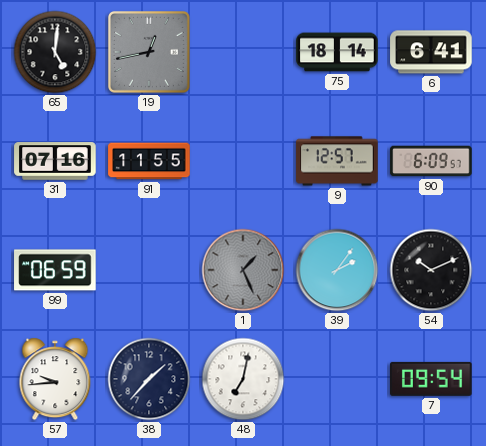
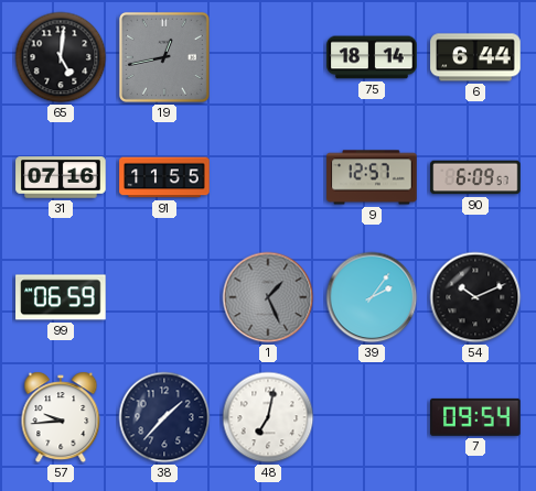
6: 6:41 -> 6:44 (475, 57)
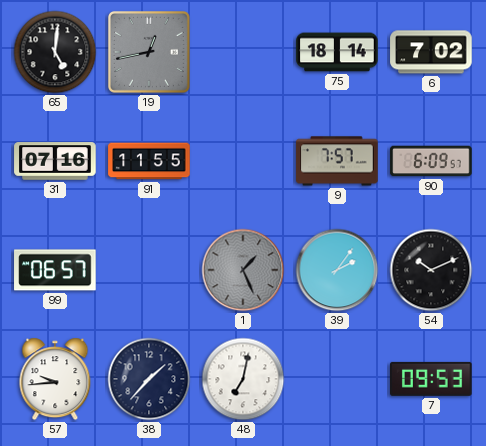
6: 6:44 -> 7:02 (431, 52)
9: 12:57 -> 7:57 (337, 161)
99: 06:59 -> 06:57 (55, 270)
7: 09:54 -> 09:53 (432, 379)
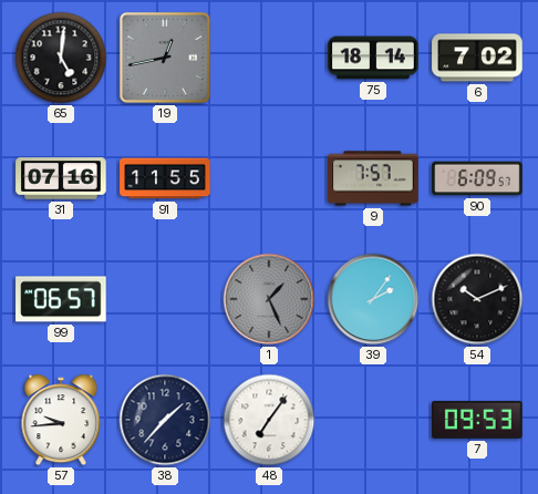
48: 7:02 -> 7:06 (269, 420)
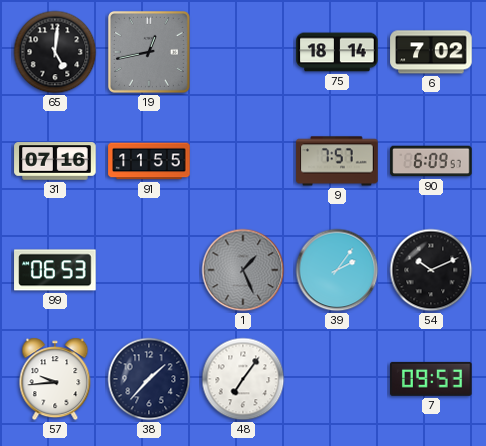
99: 06:57 -> 06:53 (55, 270)
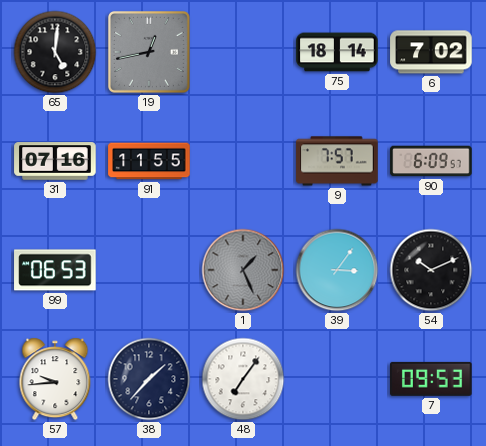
39: 2:06 -> 3:06 (337, 270)
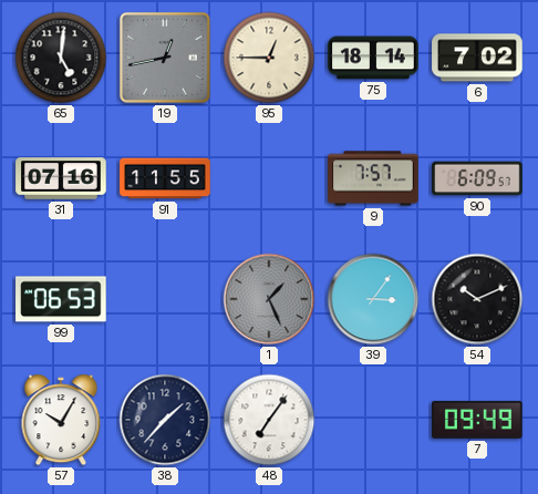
95: none -> 12:45 (269, 58)
57: 9:44 -> 10:05 (61, 420)
7: 09:53 -> 09:49 (478, 420)
